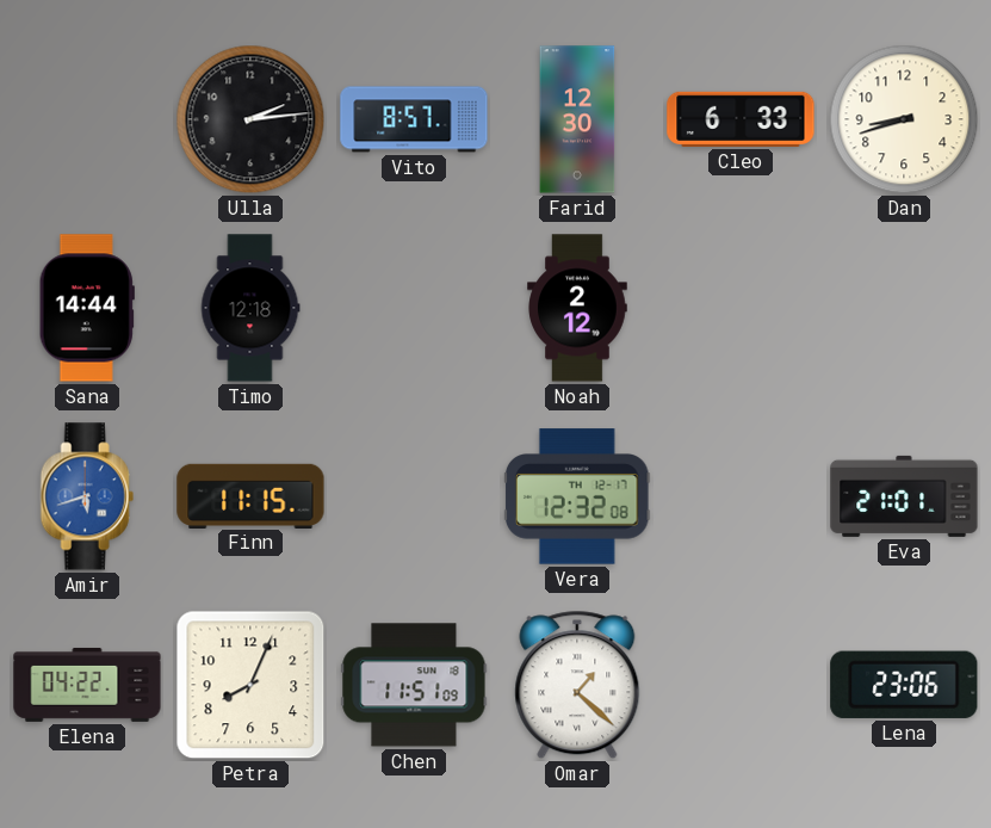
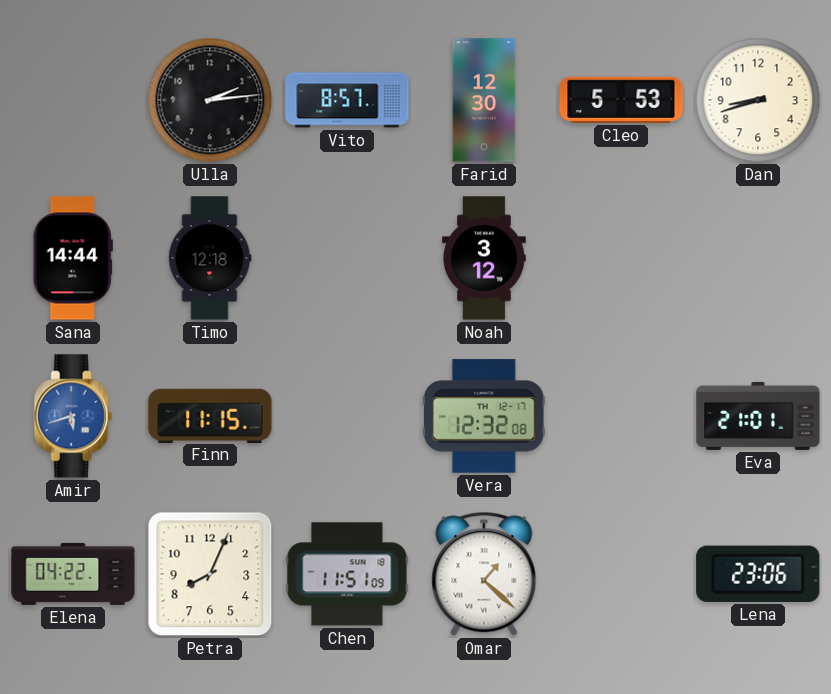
Cleo: 6:33 -> 5:53 (621, 100)
Noah: 2:12 -> 3:12 (484, 258)
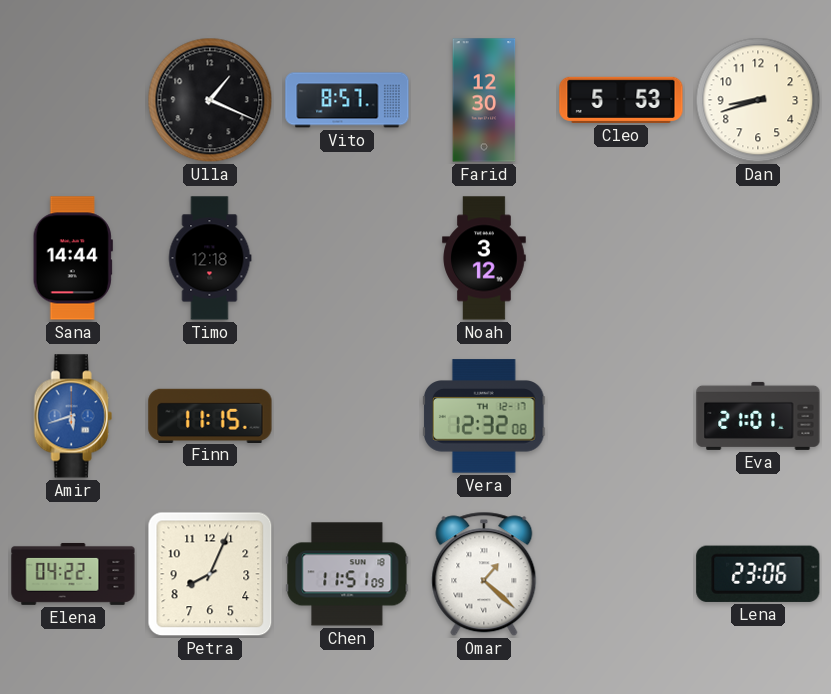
Ulla: 2:14 -> 1:19 (210, 100)
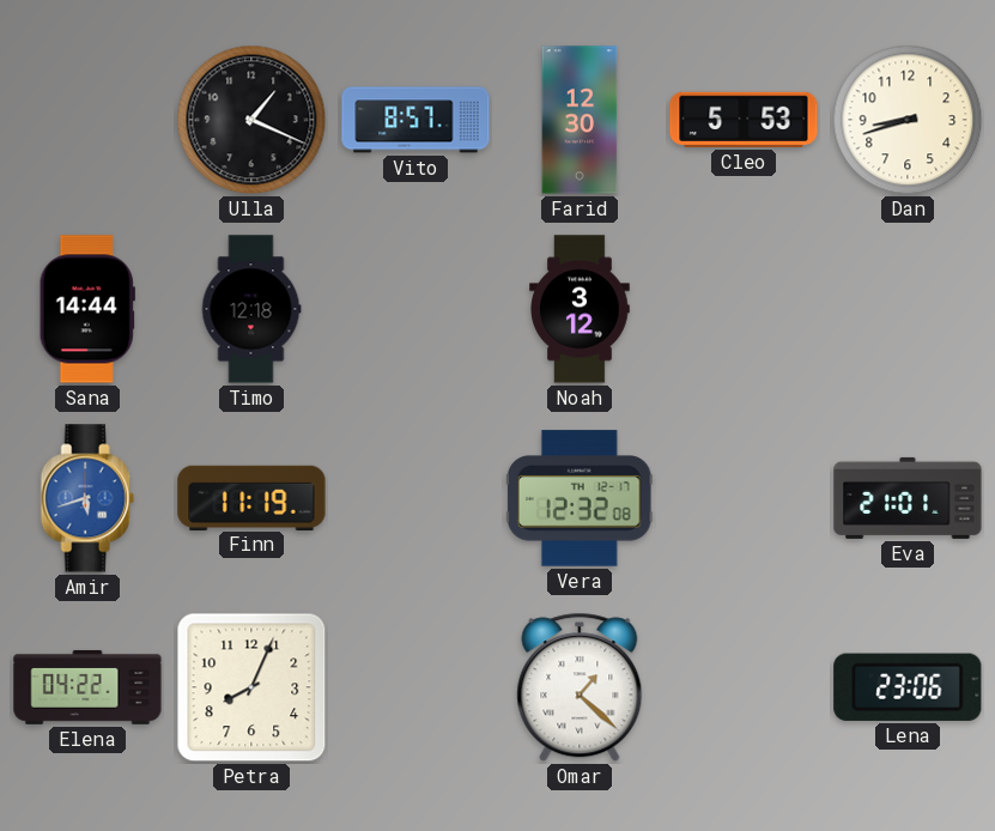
Finn: 11:15 -> 11:19 (251, 497)
Chen: 11:51 -> none (347, 574)
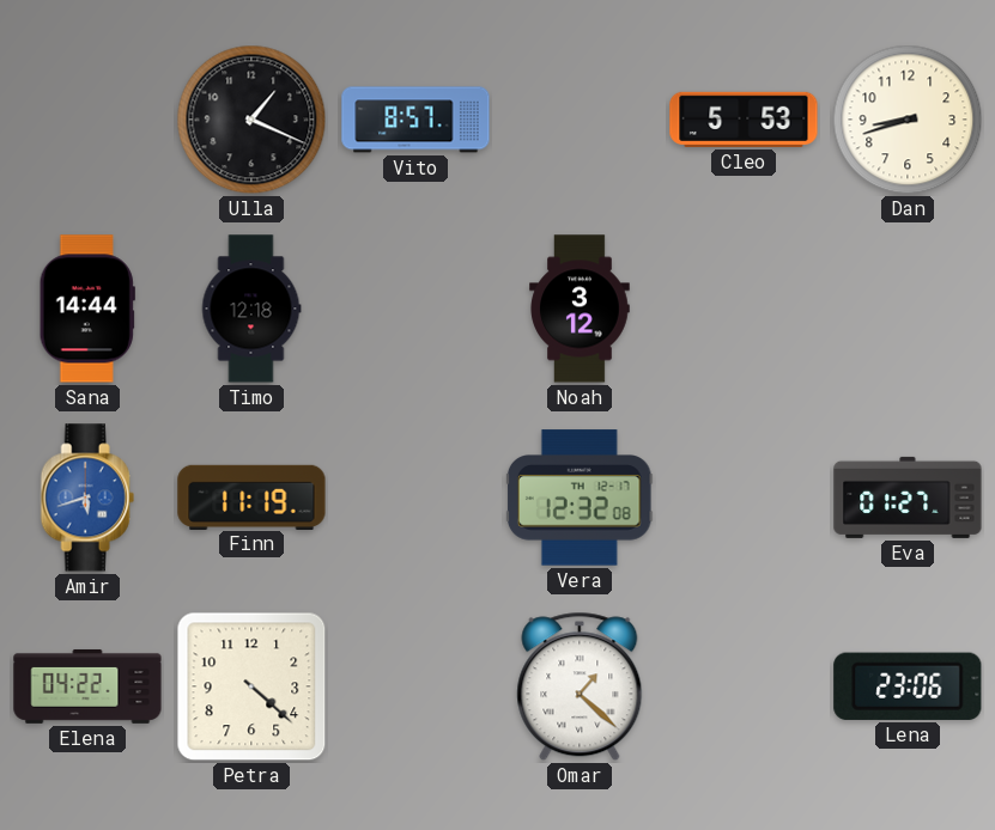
Farid: 12:30 -> none (580, 120)
Eva: 21:01 -> 01:27 (908, 498)
Petra: 8:04 -> 4:22 (251, 686)
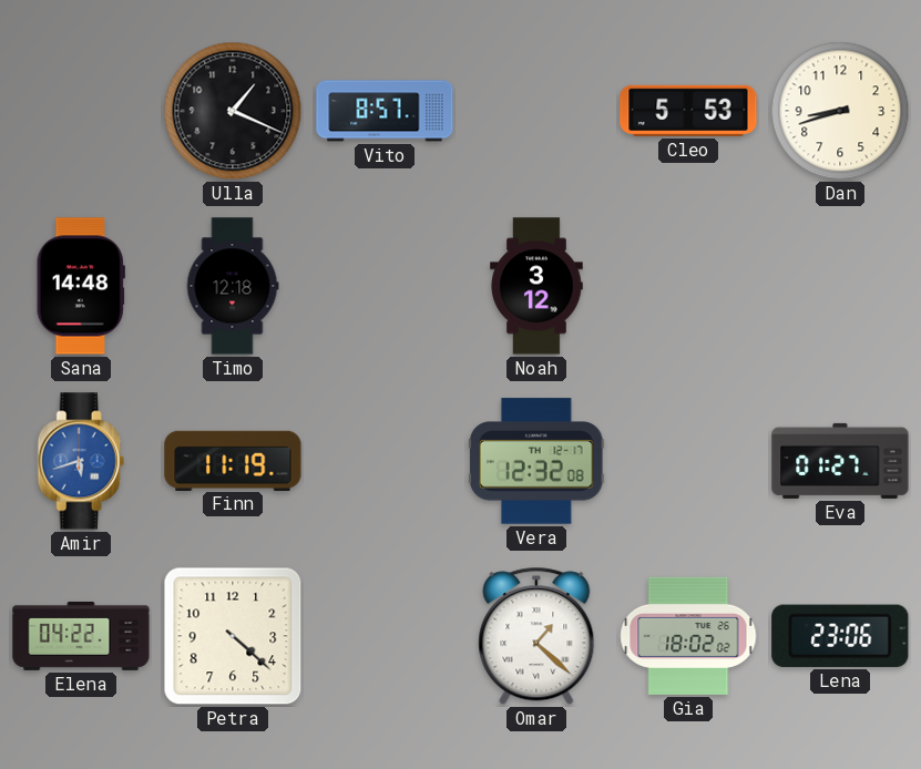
Sana: 14:44 -> 14:48 (81, 286)
Gia: none -> 18:02 (688, 636)
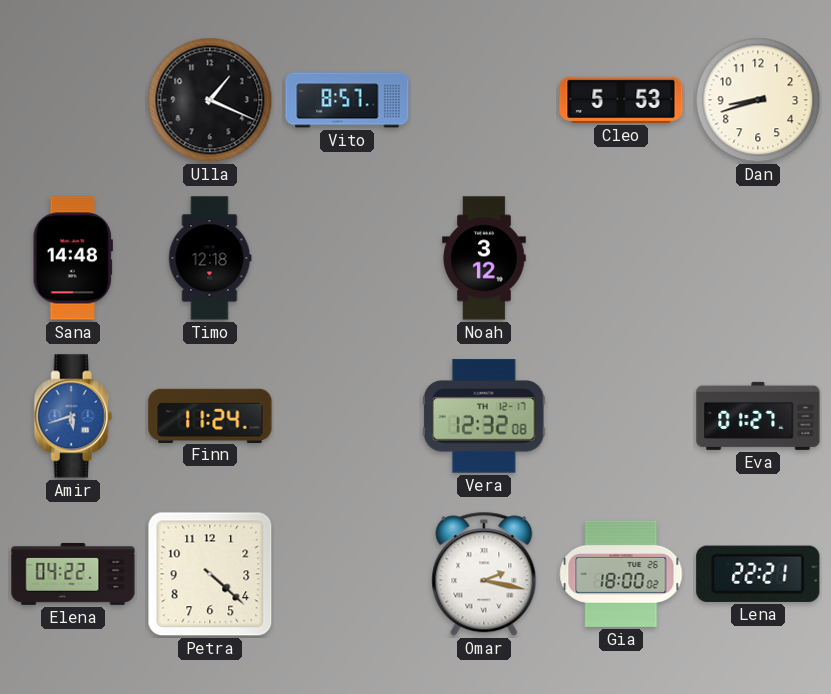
Finn: 11:19 -> 11:24 (210, 415)
Omar: 1:22 -> 2:17 (484, 574)
Gia: 18:02 -> 18:00 (621, 574)
Lena: 23:06 -> 22:21 (758, 574)
